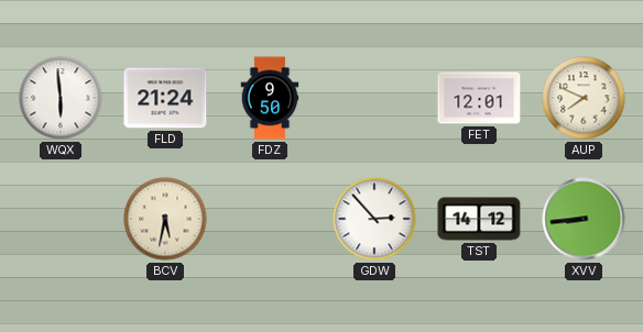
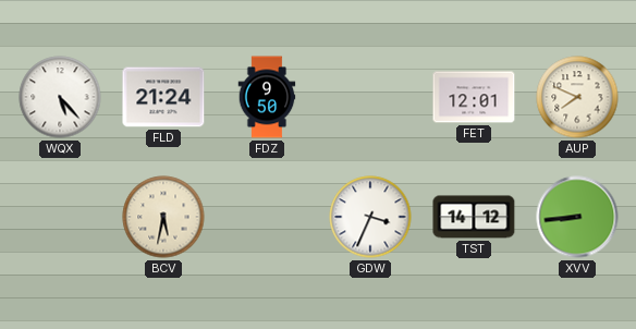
WQX: 5:59 -> 5:23 (60, 97)
GDW: 2:53 -> 3:34 (370, 217)
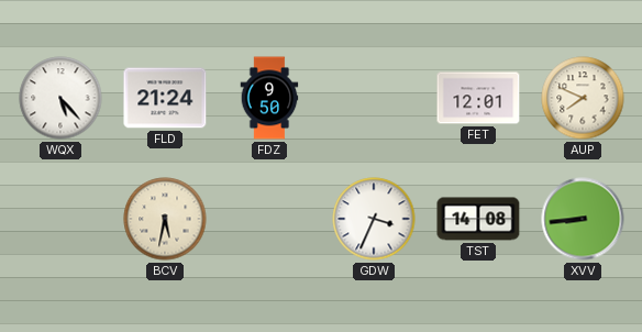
TST: 14:12 -> 14:08 (478, 219)
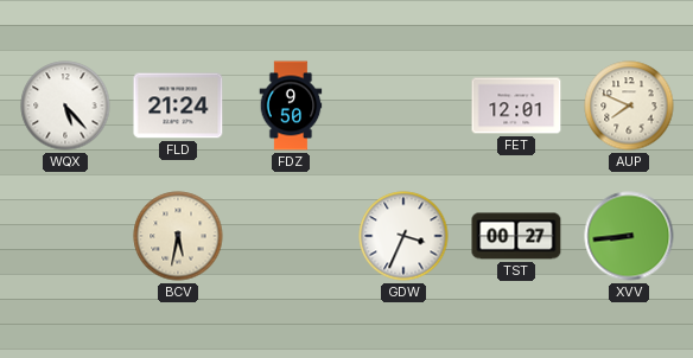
TST: 14:08 -> 00:27 (516, 236)
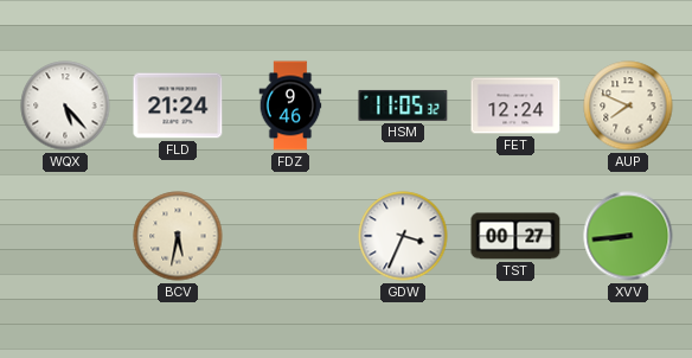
FDZ: 9:50 -> 9:46 (290, 106)
HSM: none -> 11:05 (403, 106)
FET: 12:01 -> 12:24 (515, 106)
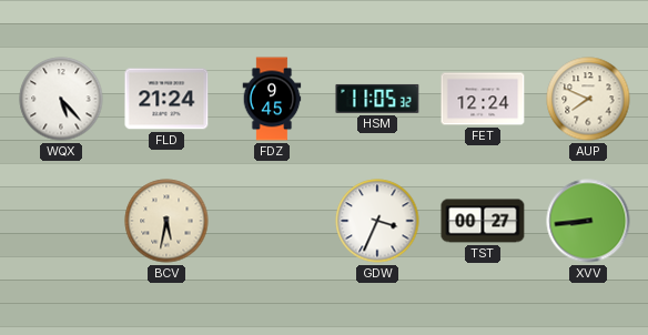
FDZ: 9:46 -> 9:45 (272, 99)
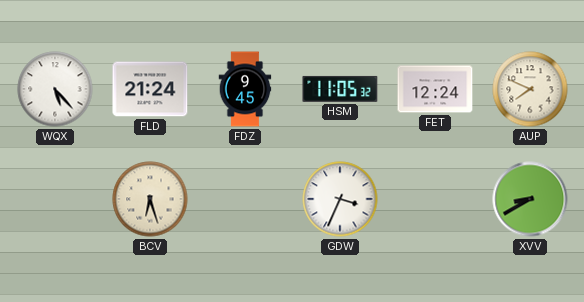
BCV: 5:32 -> 6:27 (150, 199)
TST: 00:27 -> none (483, 221)
XVV: 8:44 -> 8:40 (530, 199)
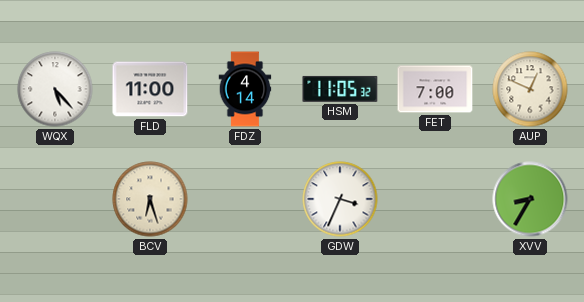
FLD: 21:24 -> 11:00 (150, 89)
FDZ: 9:45 -> 4:14 (245, 89)
FET: 12:24 -> 7:00 (435, 89)
AUP: 7:49 -> 12:49 (530, 89)
XVV: 8:40 -> 8:35 (530, 199)
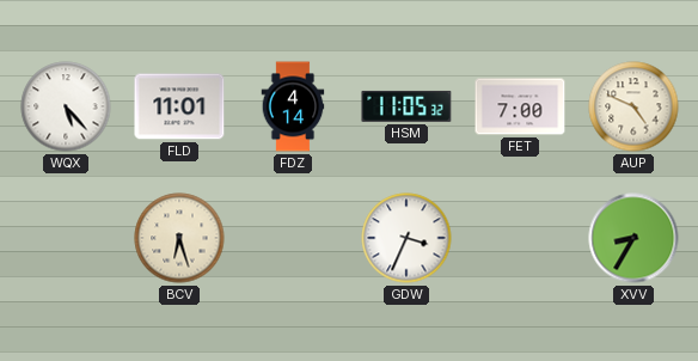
FLD: 11:00 -> 11:01 (179, 106)
AUP: 12:49 -> 4:49 (633, 106)
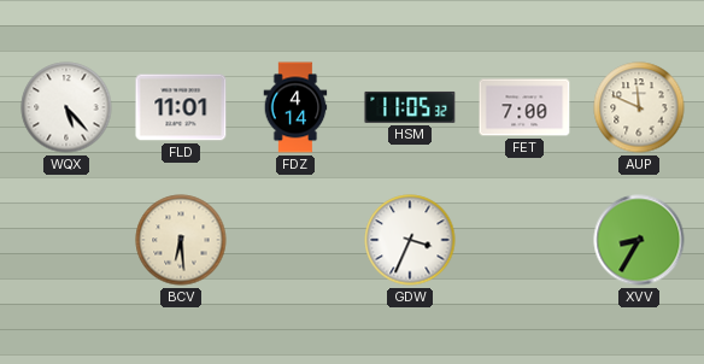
AUP: 4:49 -> 11:49 (639, 107)
BCV: 6:27 -> 6:29 (181, 240)
